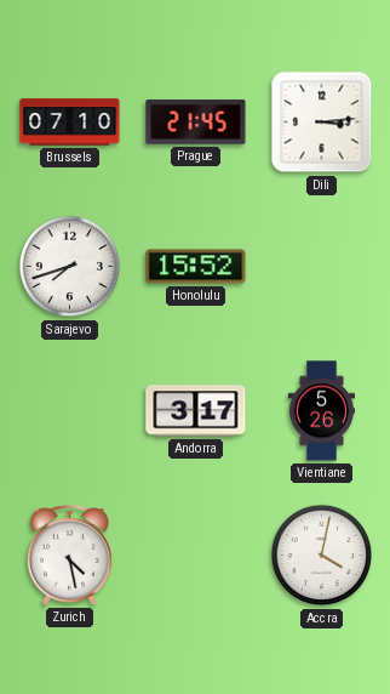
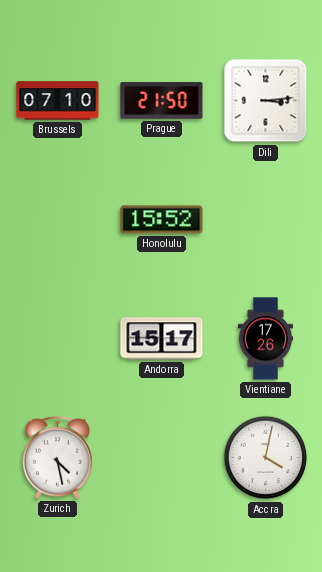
Prague: 21:45 -> 21:50 (162, 101)
Sarajevo: 7:42 -> none (70, 267)
Andorra: 3:17 -> 15:17 (162, 339)
Vientiane: 5:26 -> 17:26 (265, 339)
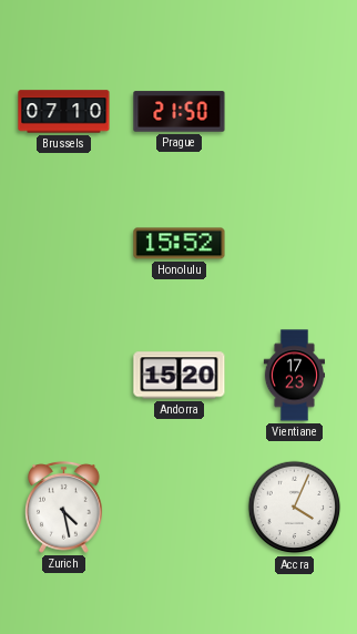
Dili: 3:14 -> none (266, 101)
Andorra: 15:17 -> 15:20 (180, 376)
Vientiane: 17:26 -> 17:23 (294, 376)
Accra: 4:02 -> 4:04 (295, 508)
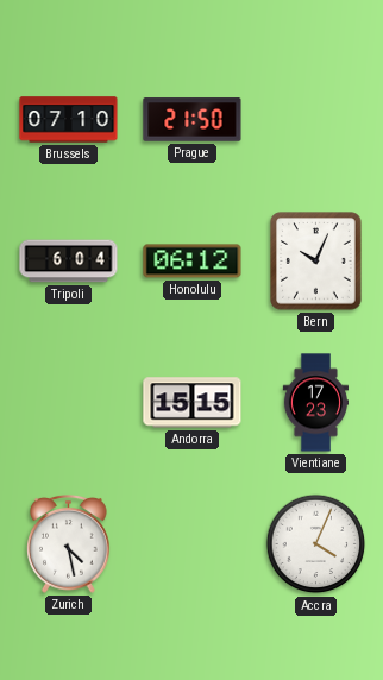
Tripoli: none -> 6:04 (69, 262)
Honolulu: 15:52 -> 06:12 (193, 262)
Bern: none -> 10:04 (316, 262)
Andorra: 15:20 -> 15:15 (193, 403)
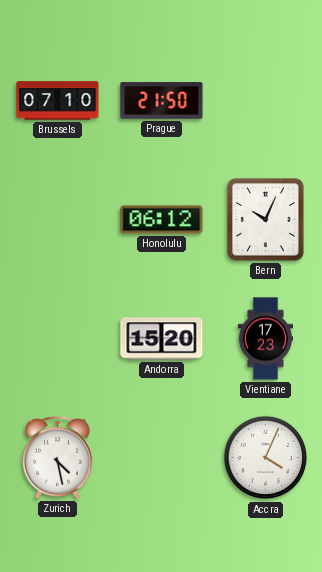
Tripoli: 6:04 -> none (69, 262)
Andorra: 15:15 -> 15:20 (162, 339)
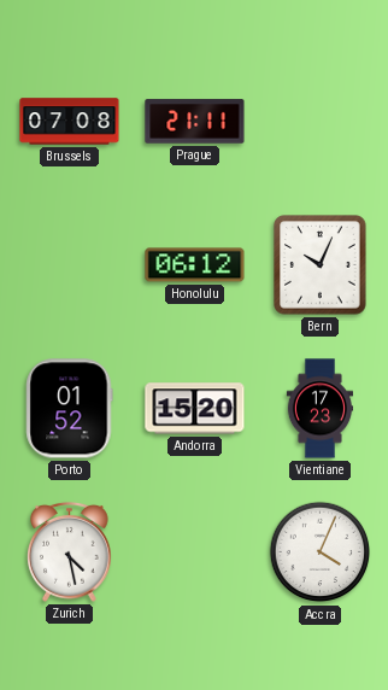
Brussels: 07:10 -> 07:08 (70, 122)
Prague: 21:50 -> 21:11 (195, 122)
Porto: none -> 01:52 (70, 409)
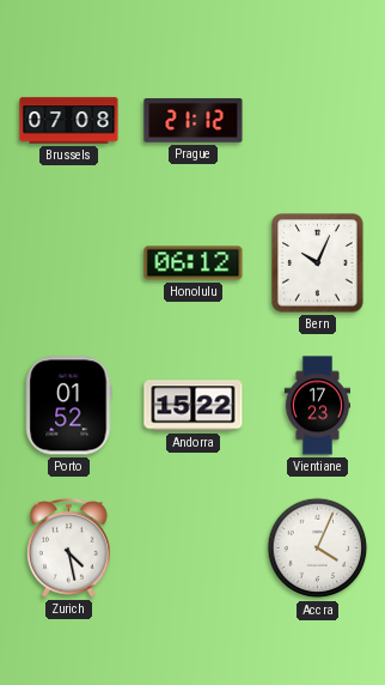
Prague: 21:11 -> 21:12 (194, 121)
Andorra: 15:20 -> 15:22 (194, 406)
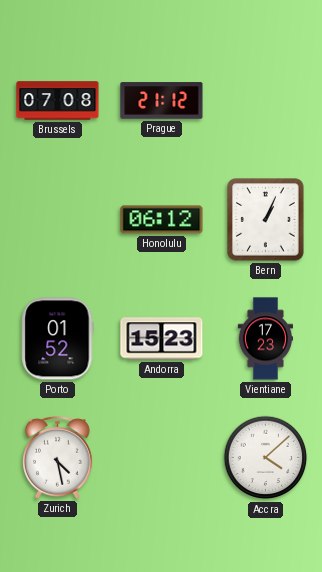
Bern: 10:04 -> 1:04 (266, 220)
Andorra: 15:22 -> 15:23 (162, 339)
Accra: 4:04 -> 4:08 (266, 458)
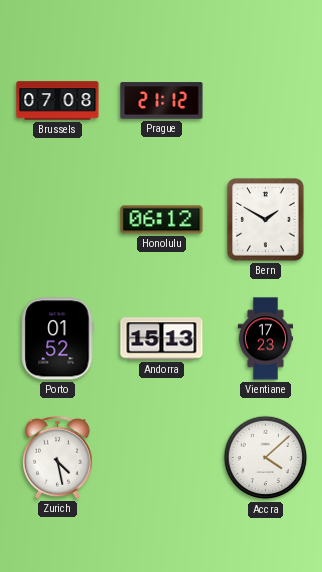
Bern: 1:04 -> 1:50 (266, 220)
Andorra: 15:23 -> 15:13 (162, 339)
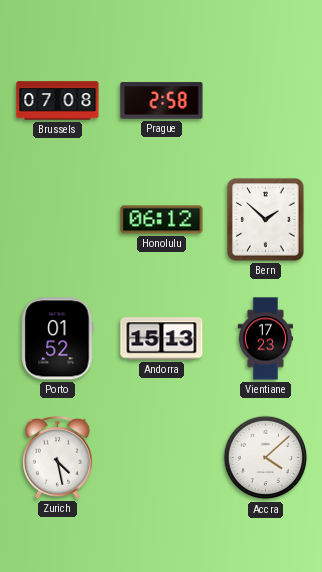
Prague: 21:12 -> 2:58 (162, 101)
Bern: 1:50 -> 1:52 (266, 220)
